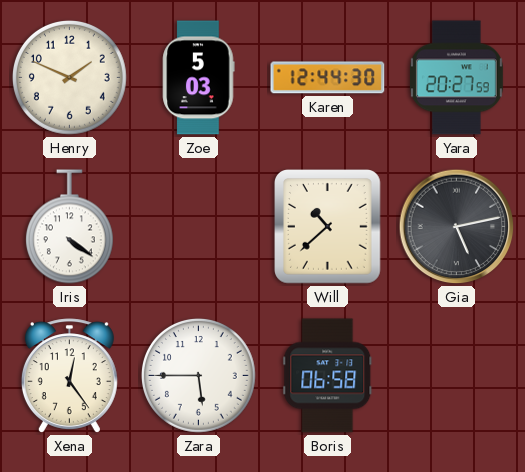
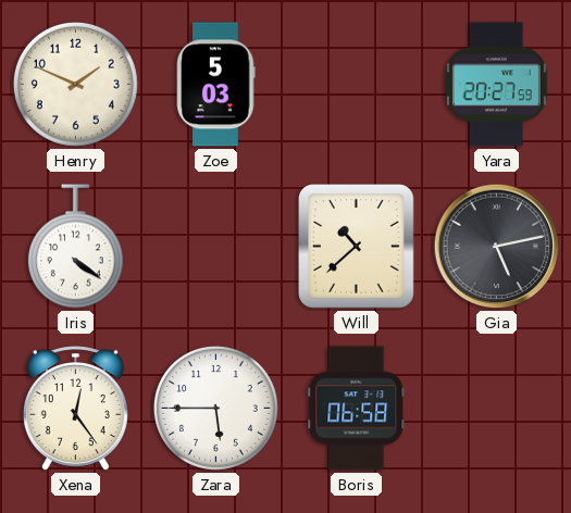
Karen: 12:44 -> none (328, 78)
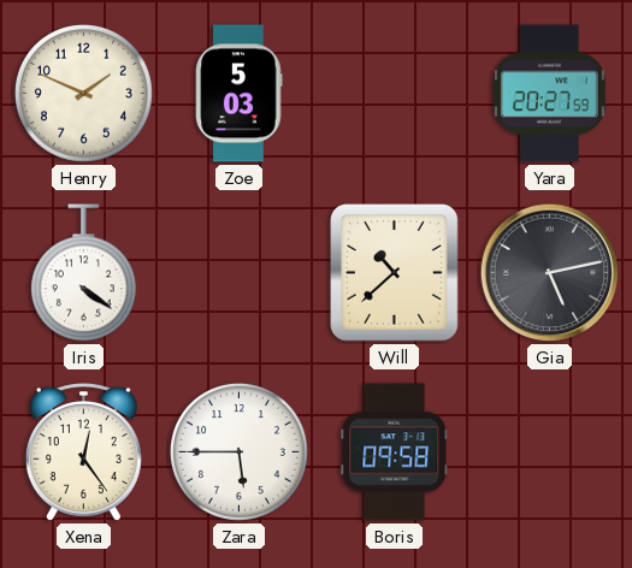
Boris: 06:58 -> 09:58 (395, 452)
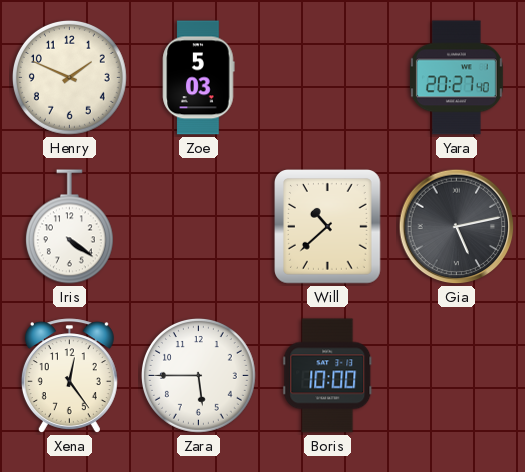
Yara: 20:27:59 -> 20:27:40 (456, 78)
Boris: 09:58 -> 10:00 (328, 376)
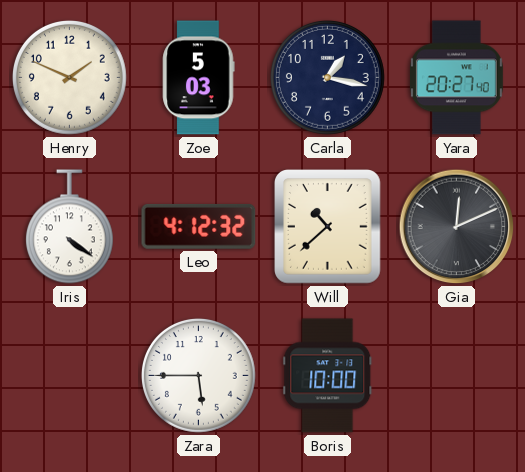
Carla: none -> 1:17 (327, 77)
Leo: none -> 4:12 (199, 226)
Gia: 5:13 -> 12:11 (457, 227)
Xena: 12:24 -> none (69, 376)
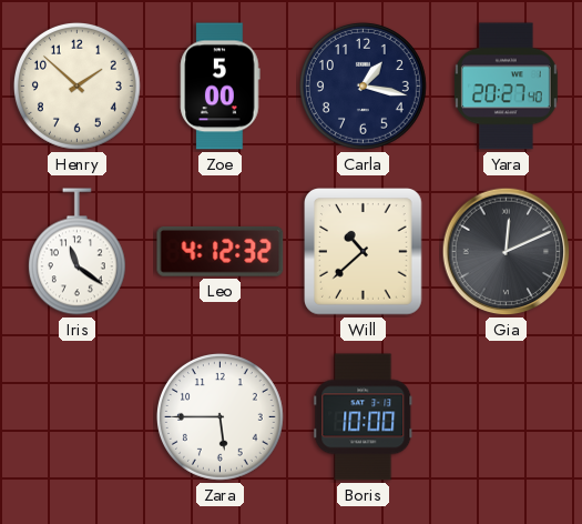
Henry: 1:49 -> 1:52 (76, 85)
Zoe: 5:03 -> 5:00 (221, 87)
Iris: 4:21 -> 11:21 (76, 252)
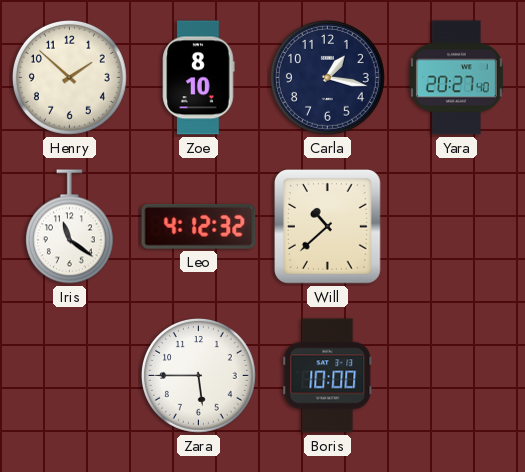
Zoe: 5:00 -> 8:10 (199, 78)
Gia: 12:11 -> none (507, 252)
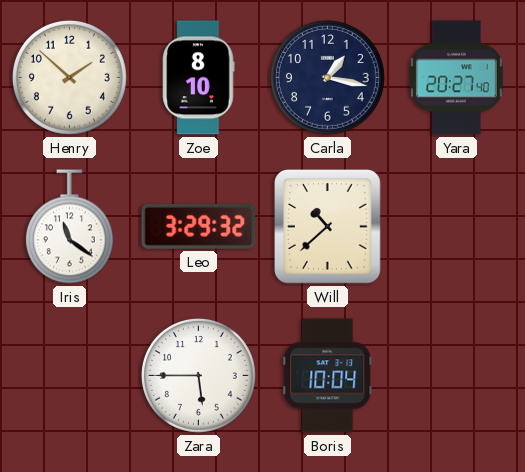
Leo: 4:12 -> 3:29 (199, 226)
Boris: 10:00 -> 10:04 (328, 376)
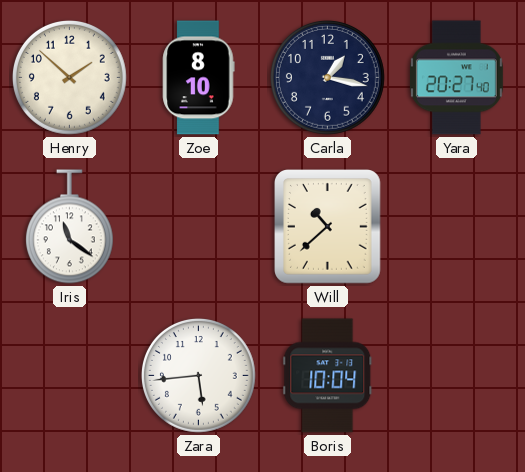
Leo: 3:29 -> none (199, 226)
Zara: 5:45 -> 5:44 (198, 375)
